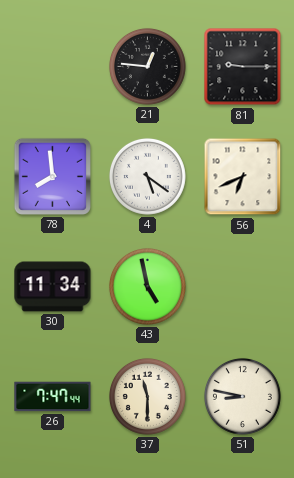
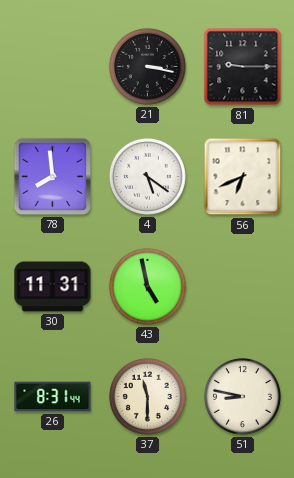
21: 12:46 -> 3:17 (147, 66)
30: 11:34 -> 11:31 (53, 287)
26: 7:47 -> 8:31 (53, 397)
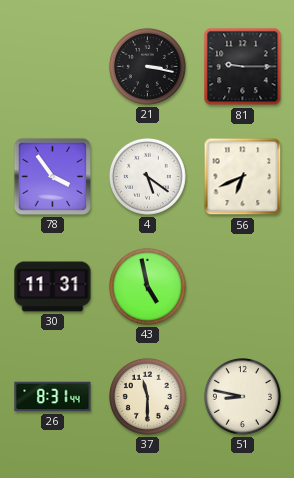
78: 7:59 -> 3:54 (52, 176)
